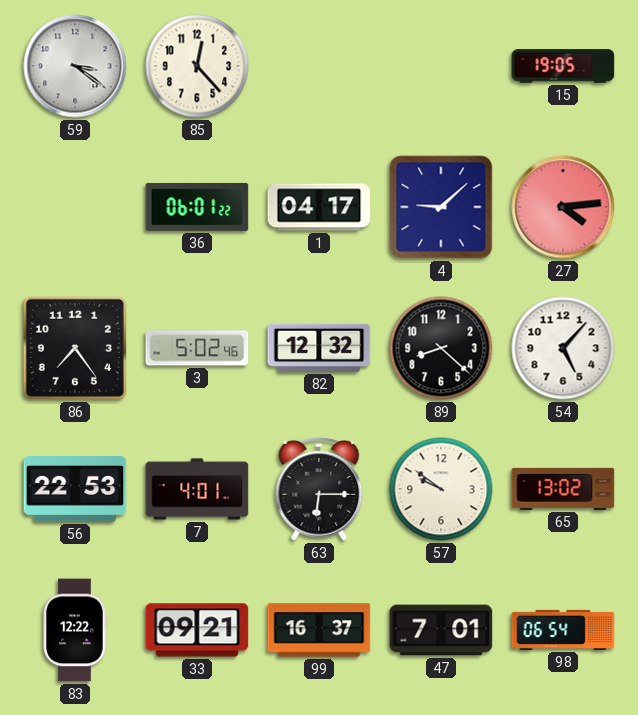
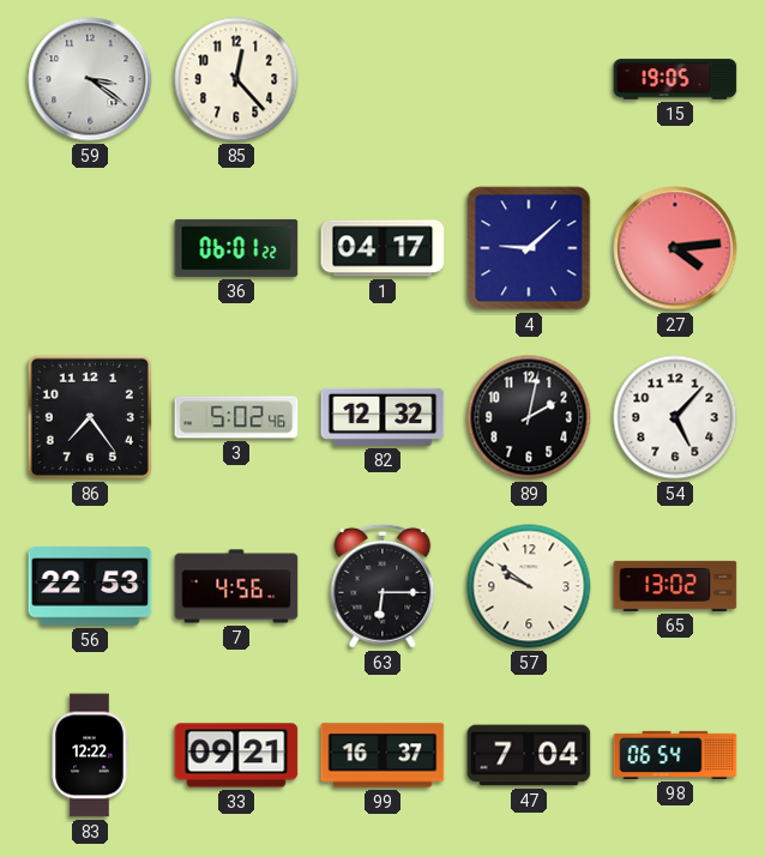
89: 8:22 -> 2:02 (529, 417)
7: 4:01 -> 4:56 (236, 586)
47: 7:01 -> 7:04 (529, 755)
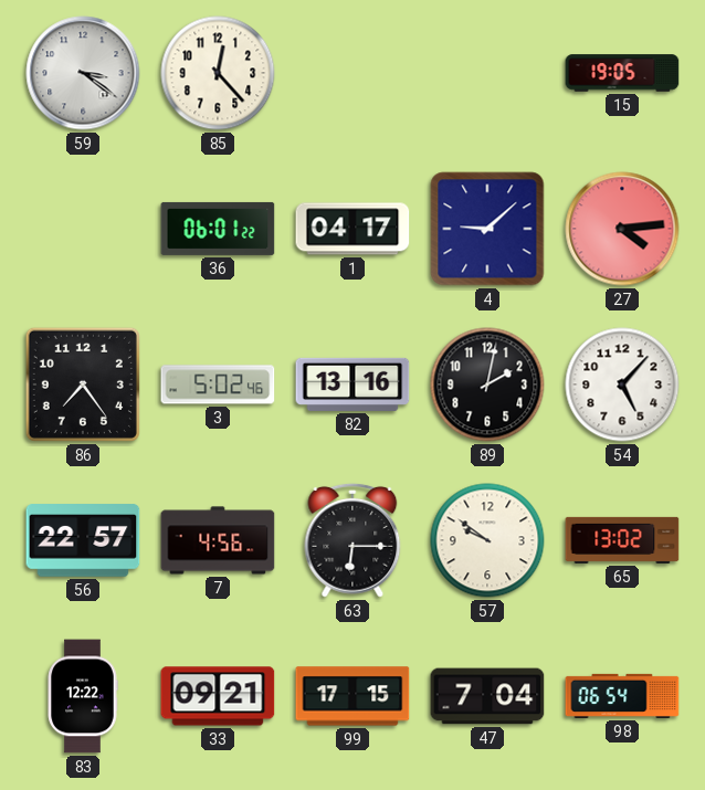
82: 12:32 -> 13:16 (352, 385)
56: 22:53 -> 22:57 (83, 540)
99: 16:37 -> 17:15 (352, 696)
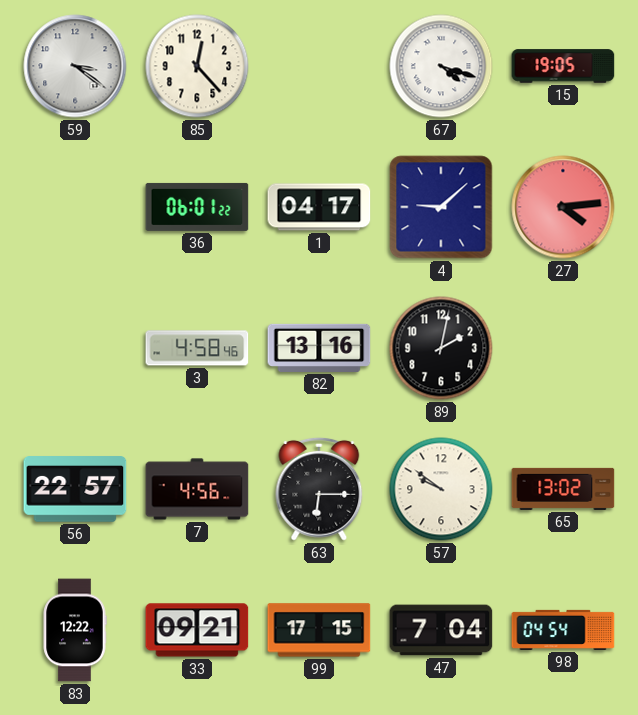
67: none -> 4:18 (441, 66)
86: 7:24 -> none (83, 385)
3: 5:02 -> 4:58 (197, 348)
54: 5:07 -> none (622, 385)
98: 06:54 -> 04:54 (563, 630)
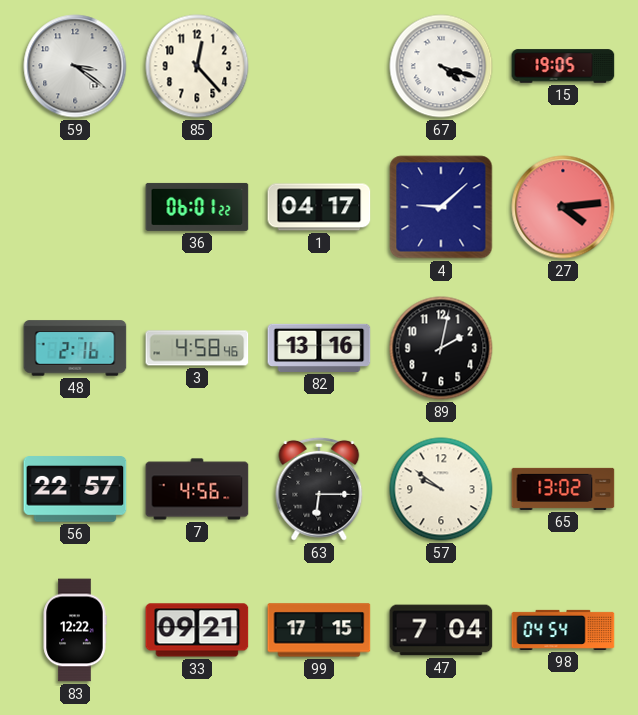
48: none -> 2:16 (75, 348)
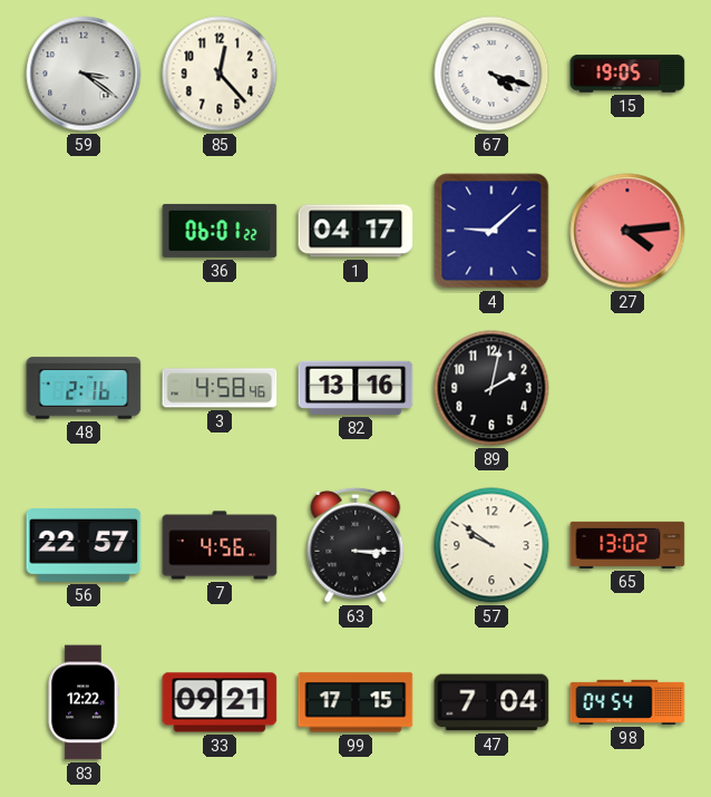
63: 6:15 -> 3:15 (356, 545)
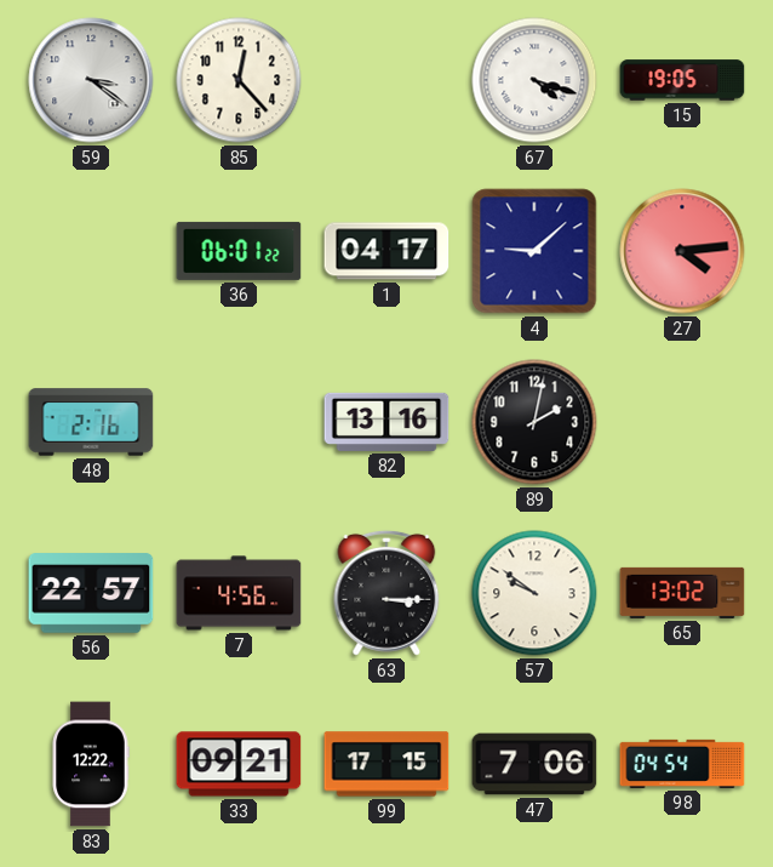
3: 4:58 -> none (220, 388)
47: 7:04 -> 7:06 (534, 764)
